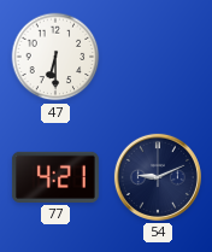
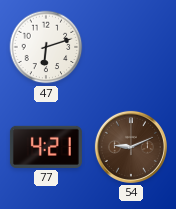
47: 6:30 -> 6:12 (46, 47)
54 dial: navy -> brown (131, 147)
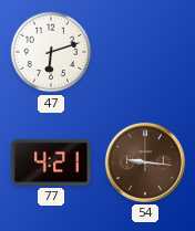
54: 9:11 -> 9:16 (145, 162)
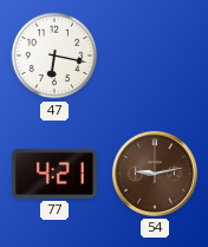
47: 6:12 -> 6:17 (54, 56)
54: 9:16 -> 9:13 (155, 174)
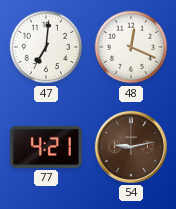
47: 6:17 -> 7:01 (46, 47)
48: none -> 12:19 (131, 47)
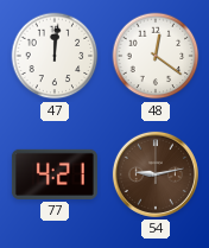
47: 7:01 -> 12:01 (55, 56)
48: 12:19 -> 12:21 (156, 56)
